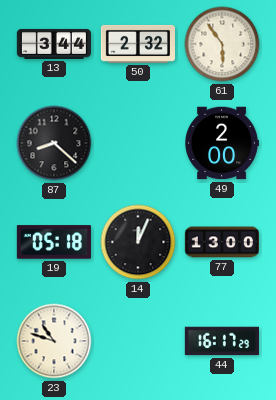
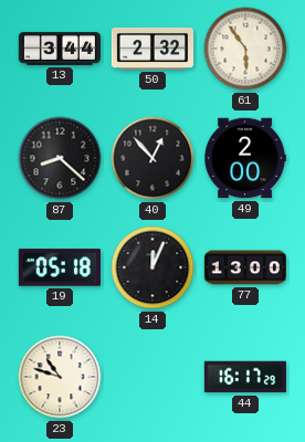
40: none -> 12:53 (152, 158)
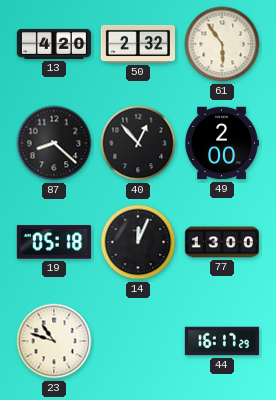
13: 3:44 -> 4:20 (54, 44)
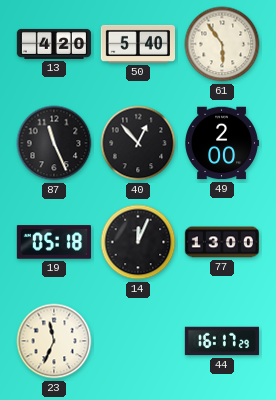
50: 2:32 -> 5:40 (137, 44)
87: 8:22 -> 11:26 (54, 143)
23: 10:48 -> 11:34 (54, 341)
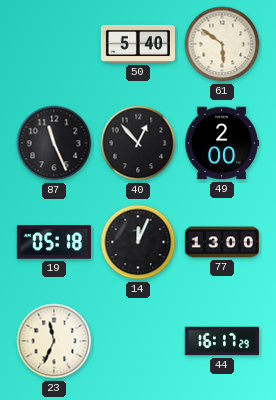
13: 4:20 -> none (54, 44)
61: 5:54 -> 5:51 (222, 44)
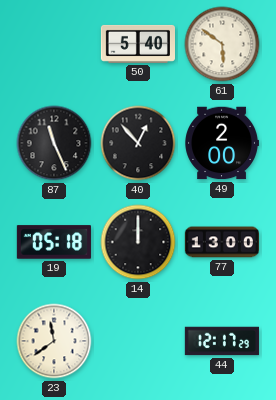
14: 12:04 -> 12:00 (138, 242)
23: 11:34 -> 11:39 (54, 341)
44: 16:17 -> 12:17 (221, 341)
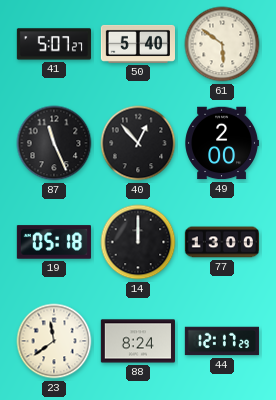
41: none -> 5:07 (54, 44)
88: none -> 8:24 (138, 341)
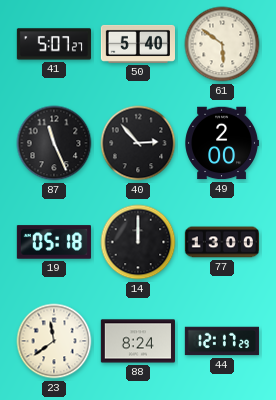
40: 12:53 -> 2:53 (138, 143)
